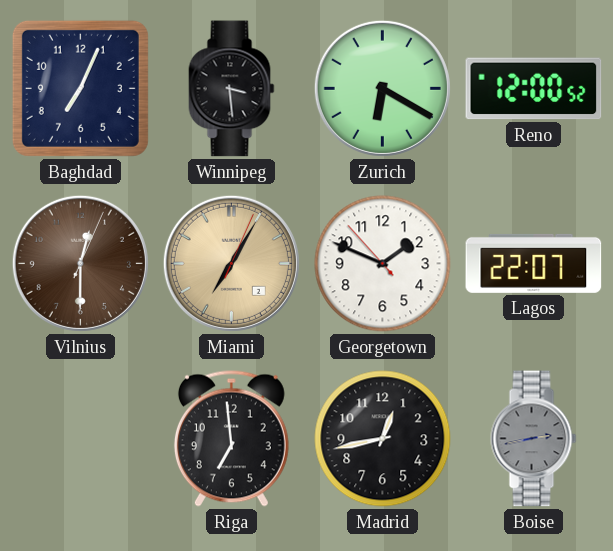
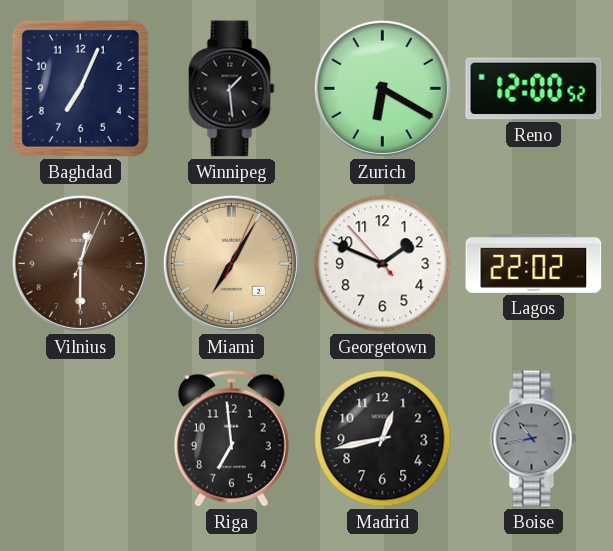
Winnipeg: 3:29 -> 1:29 (232, 89)
Lagos: 22:07 -> 22:02 (534, 263)
Boise: 2:43 -> 10:43 (534, 439)
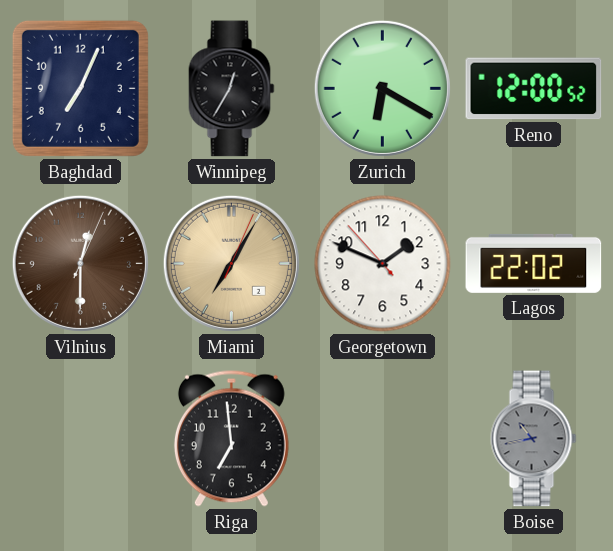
Winnipeg: 1:29 -> 12:35 (232, 89)
Madrid: 12:43 -> none (383, 439)
